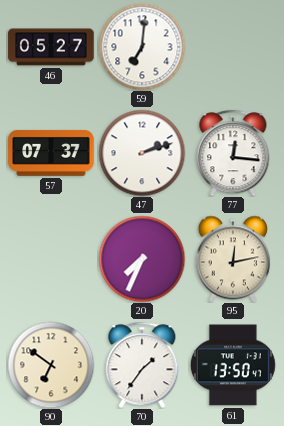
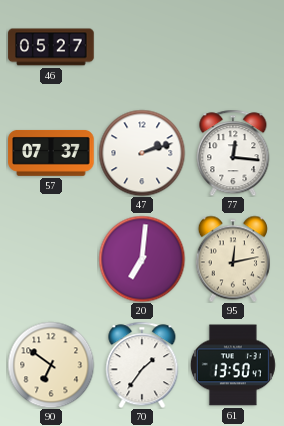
59: 7:01 -> none (142, 47)
20: 7:34 -> 7:01 (142, 259)
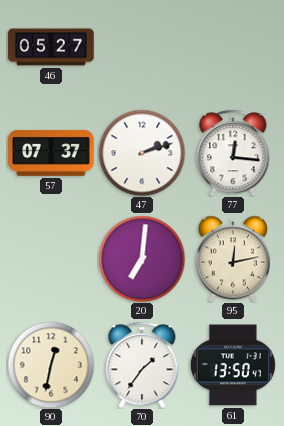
90: 6:51 -> 12:32 (51, 365)
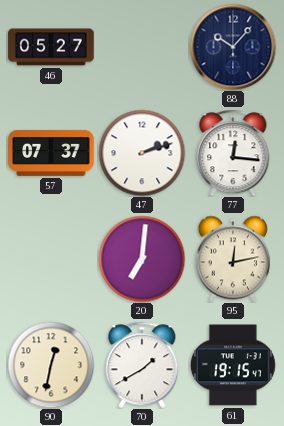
88: none -> 10:07 (233, 47)
70: 1:36 -> 1:40 (142, 365)
61: 13:50 -> 19:15 (233, 365)
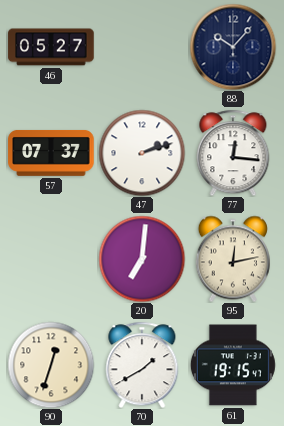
90: 12:32 -> 12:33 (51, 365)
